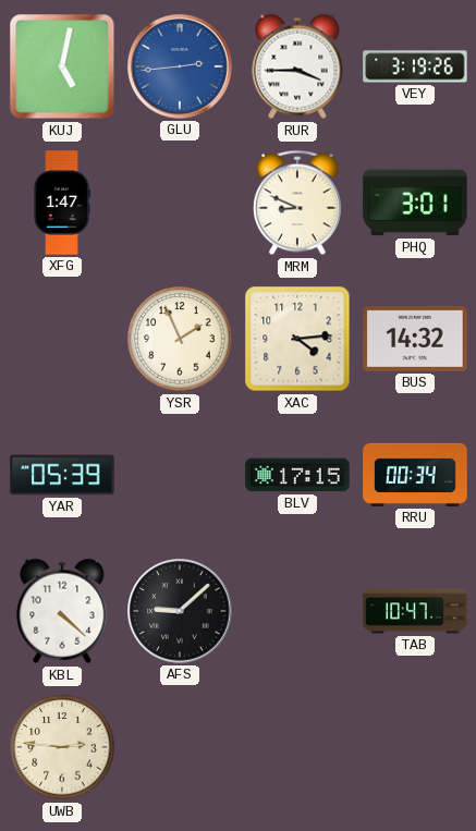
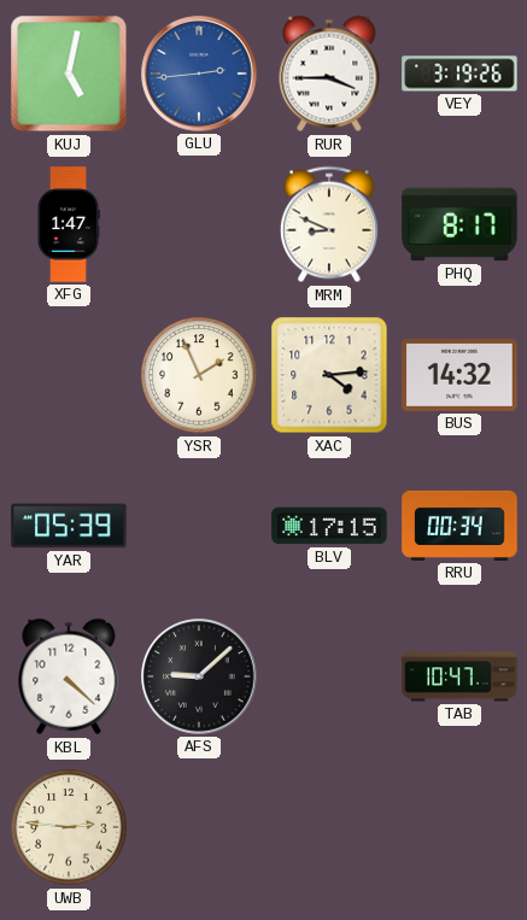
PHQ: 3:01 -> 8:17 (459, 224)
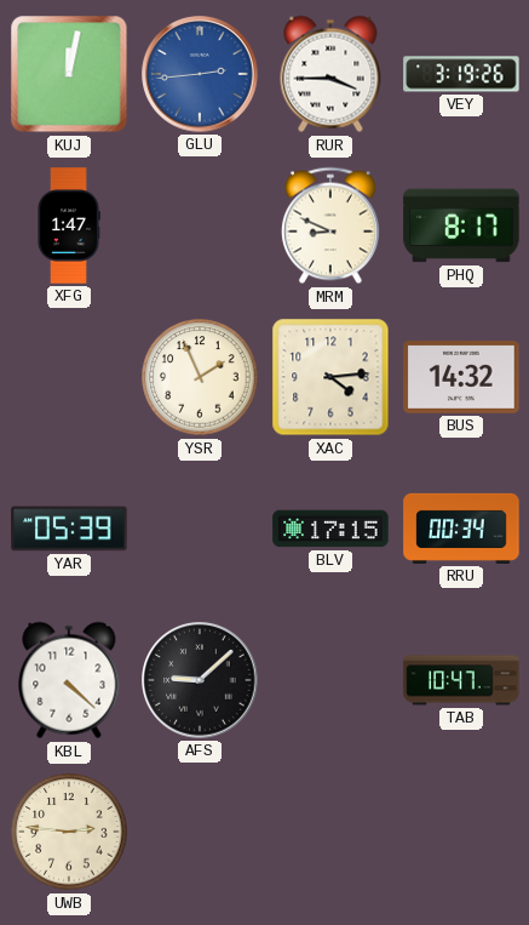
KUJ: 5:02 -> 12:02 (69, 74)
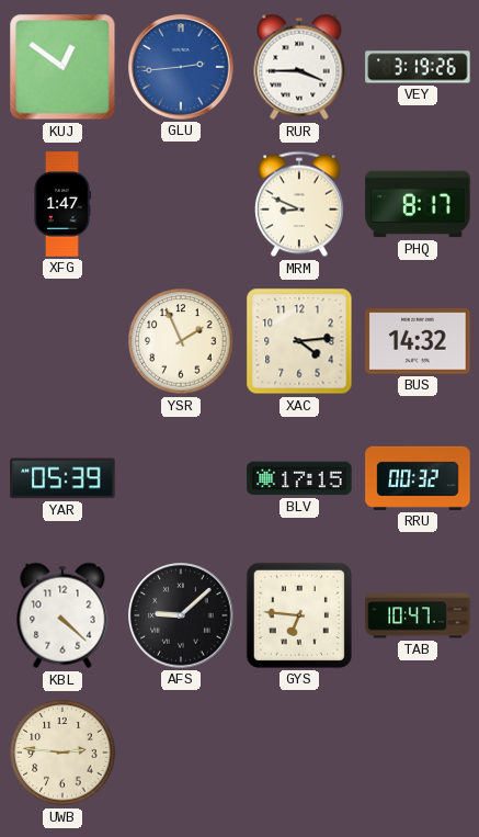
KUJ: 12:02 -> 12:51 (62, 67)
RRU: 00:34 -> 00:32 (418, 478)
GYS: none -> 6:46 (299, 615)
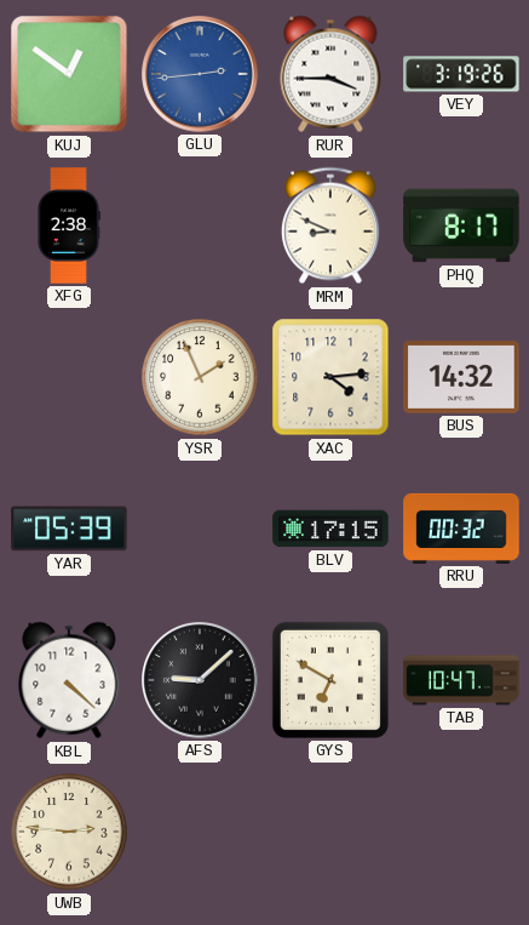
XFG: 1:47 -> 2:38 (69, 225)
GYS: 6:46 -> 6:50 (330, 680)
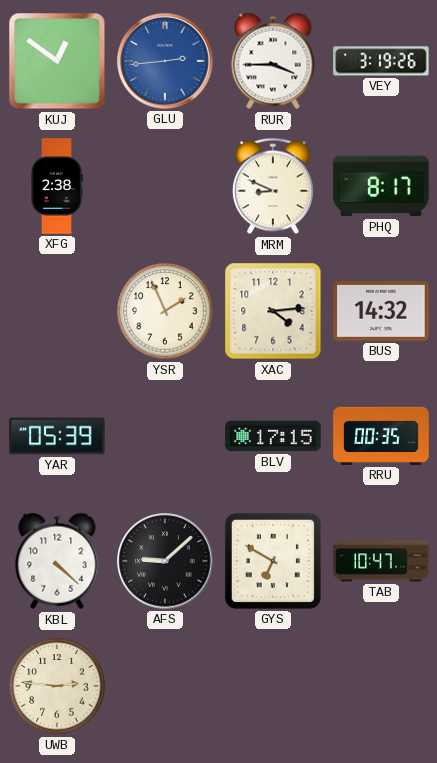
RRU: 00:32 -> 00:35 (381, 436)
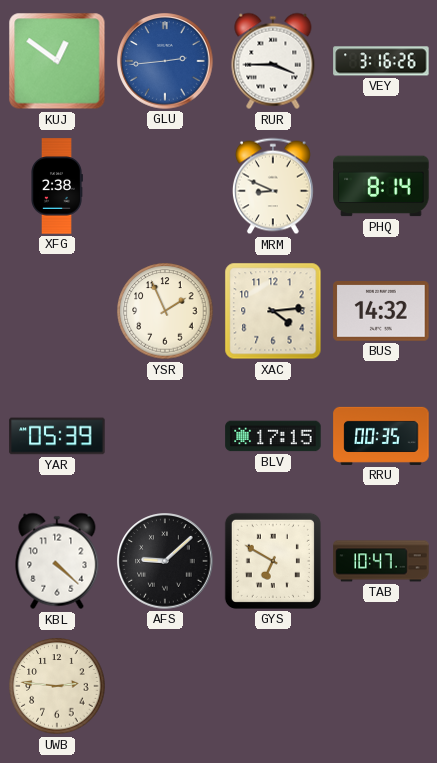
VEY: 3:19 -> 3:16 (381, 61)
PHQ: 8:17 -> 8:14 (381, 186)
